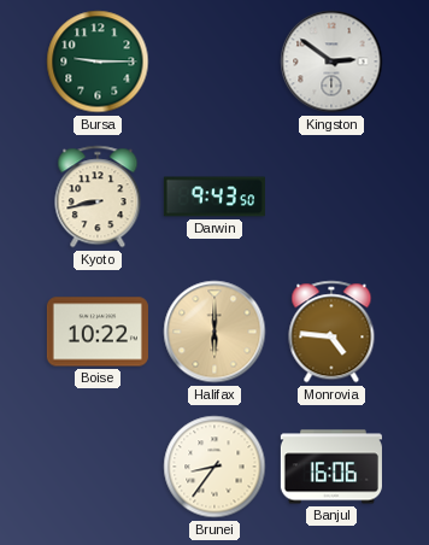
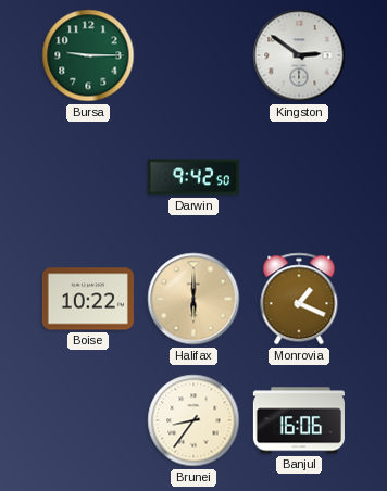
Kyoto: 8:43 -> none (98, 197)
Darwin: 9:43 -> 9:42 (193, 177)
Monrovia: 4:46 -> 1:19 (299, 299)
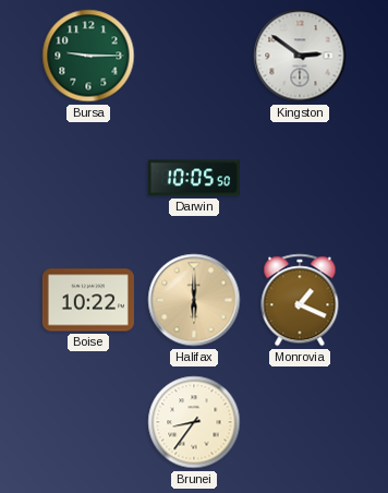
Darwin: 9:42 -> 10:05 (194, 178)
Banjul: 16:06 -> none (299, 420)
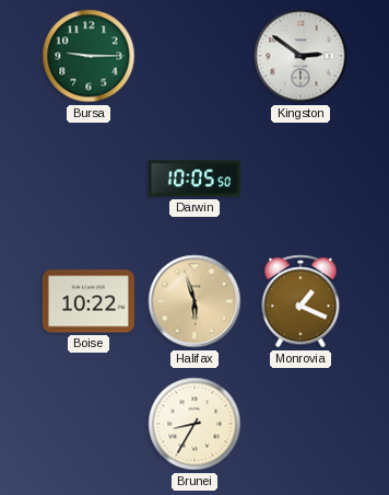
Halifax: 6:00 -> 5:57 (194, 301)
Brunei: 8:36 -> 8:35 (194, 424)
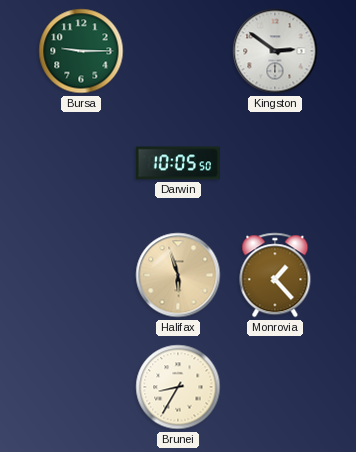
Boise: 10:22 -> none (89, 301)
Monrovia: 1:19 -> 1:23 (275, 275)
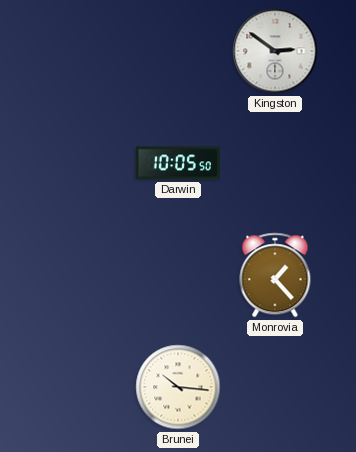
Bursa: 9:15 -> none (81, 51)
Halifax: 5:57 -> none (178, 275)
Brunei: 8:35 -> 10:16 (178, 387)
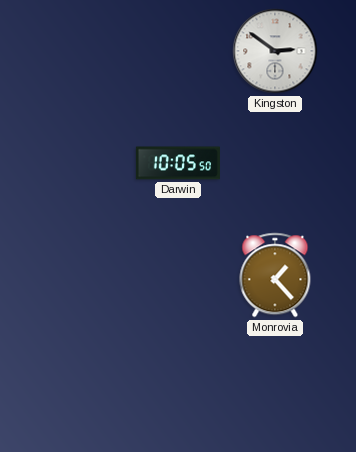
Brunei: 10:16 -> none (178, 387)
